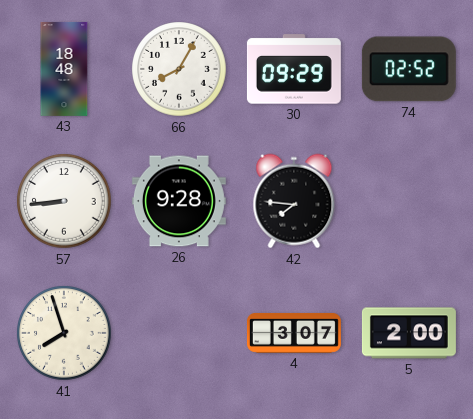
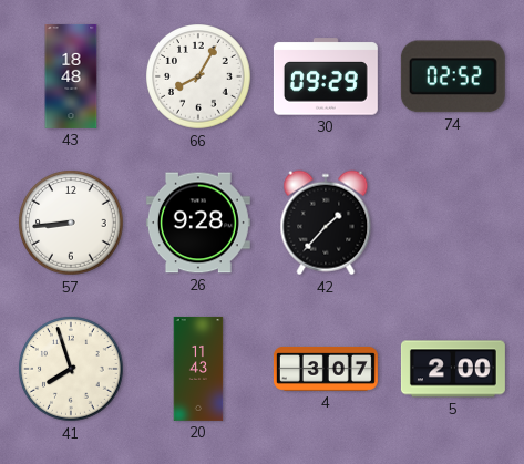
42: 7:46 -> 1:37 (326, 223)
20: none -> 11:43 (198, 369)
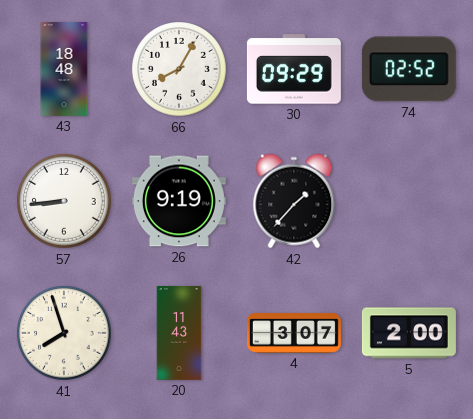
26: 9:28 -> 9:19 (179, 201)
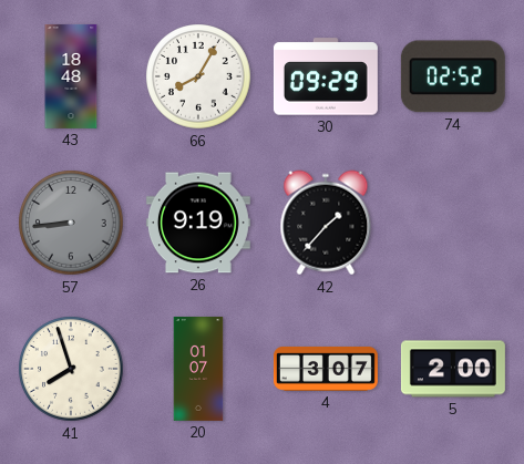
57 dial: white -> grey (71, 223)
20: 11:43 -> 01:07 (198, 369)
